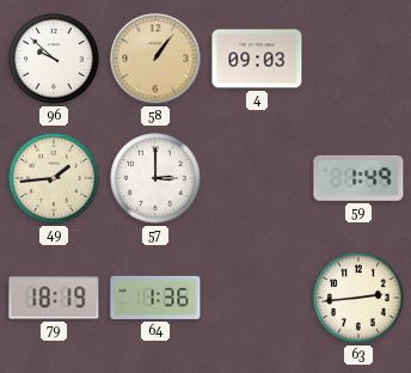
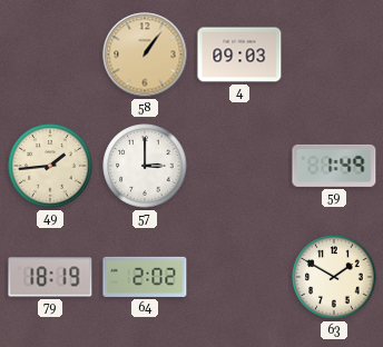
96: 9:52 -> none (54, 59)
64: 1:36 -> 2:02 (145, 277)
63: 2:44 -> 1:50 (334, 277)
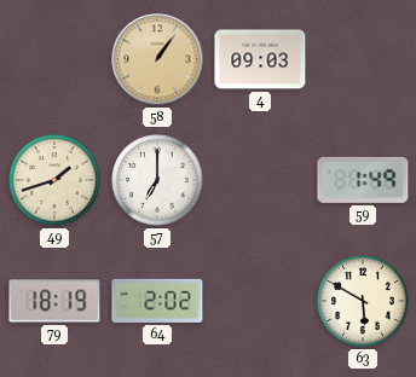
49: 1:44 -> 1:42 (54, 180)
57: 3:00 -> 7:00 (157, 180)
63: 1:50 -> 5:50 (363, 301)
